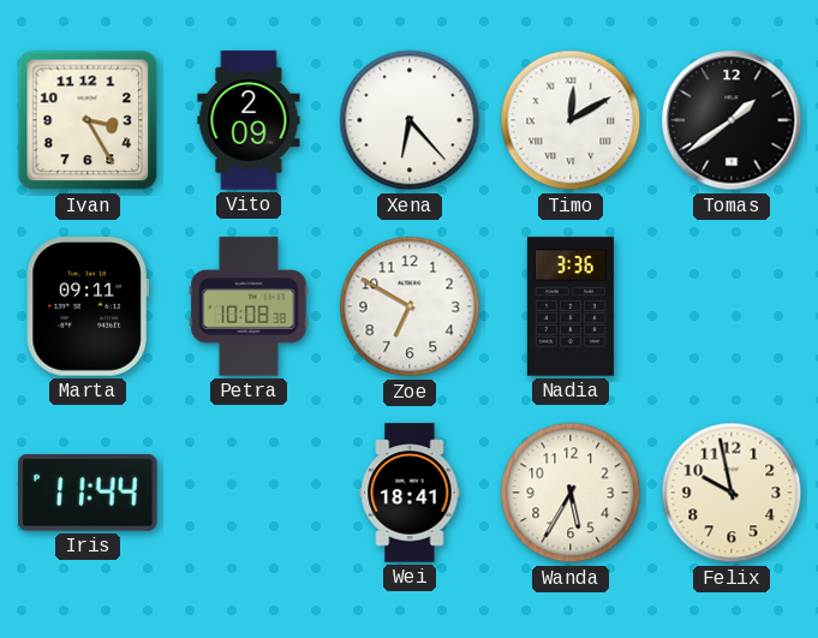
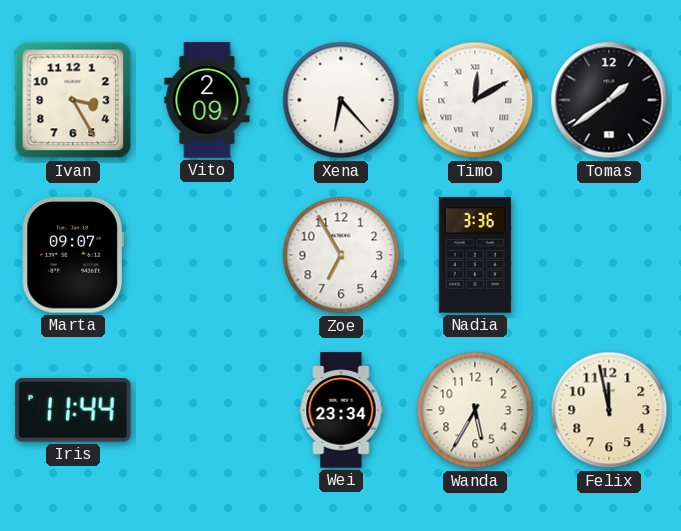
Marta: 09:11 -> 09:07 (73, 255)
Petra: 10:08 -> none (249, 306)
Zoe: 6:50 -> 6:55 (341, 255)
Wei: 18:41 -> 23:34 (341, 410)
Felix: 9:58 -> 11:58 (609, 410)
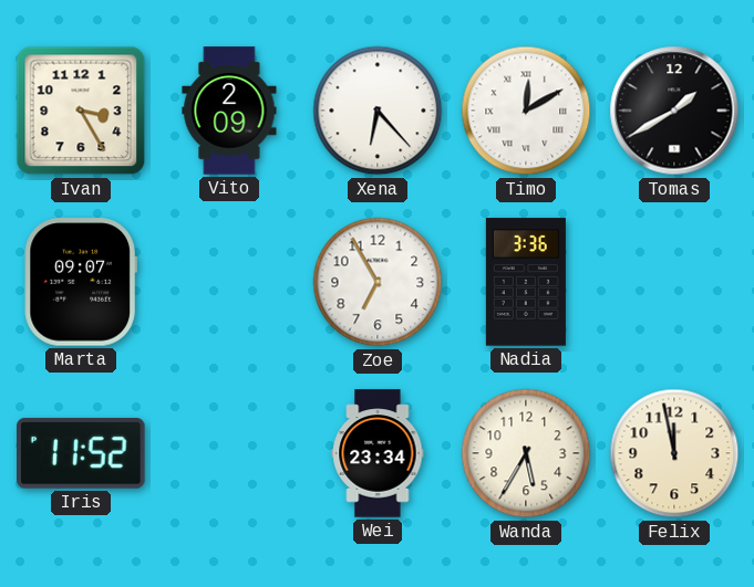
Tomas: 1:39 -> 1:40 (674, 111)
Iris: 11:44 -> 11:52 (81, 453)
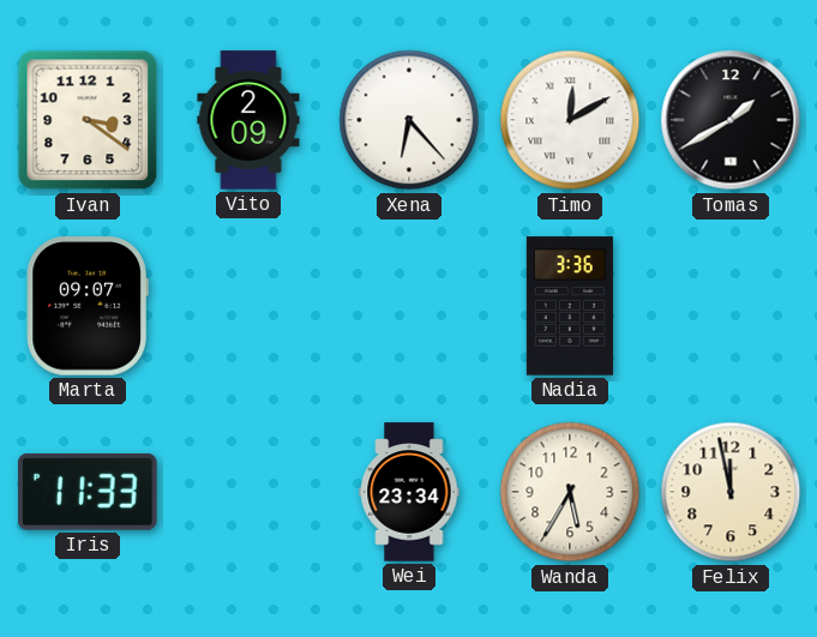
Ivan: 3:25 -> 3:21 (88, 120)
Zoe: 6:55 -> none (378, 282)
Iris: 11:52 -> 11:33 (88, 492)
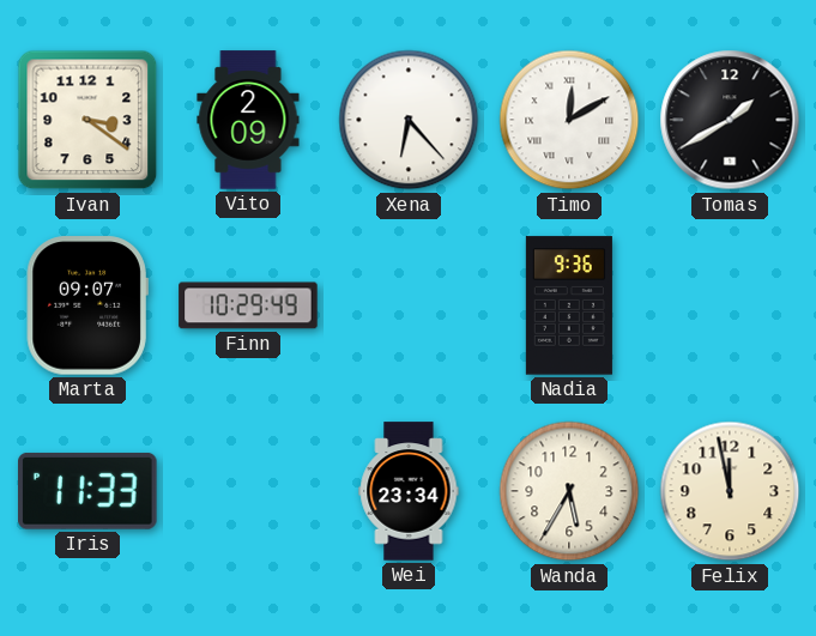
Finn: none -> 10:29 (248, 305)
Nadia: 3:36 -> 9:36 (569, 305)
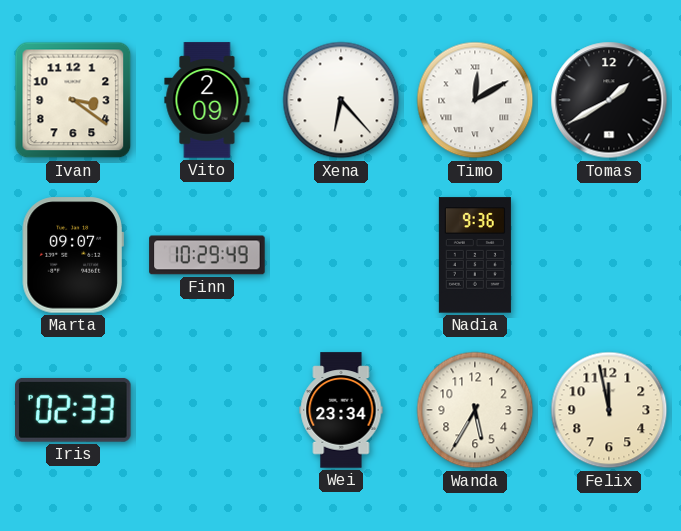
Iris: 11:33 -> 02:33 (73, 410)
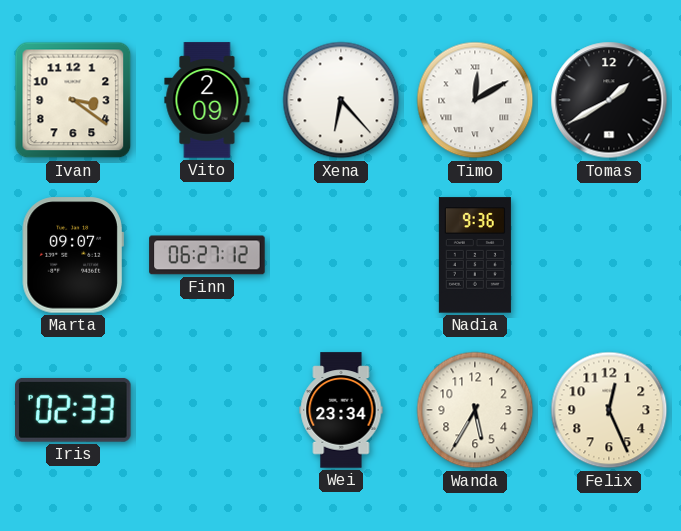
Finn: 10:29 -> 06:27 (207, 255)
Felix: 11:58 -> 12:26 (609, 410)
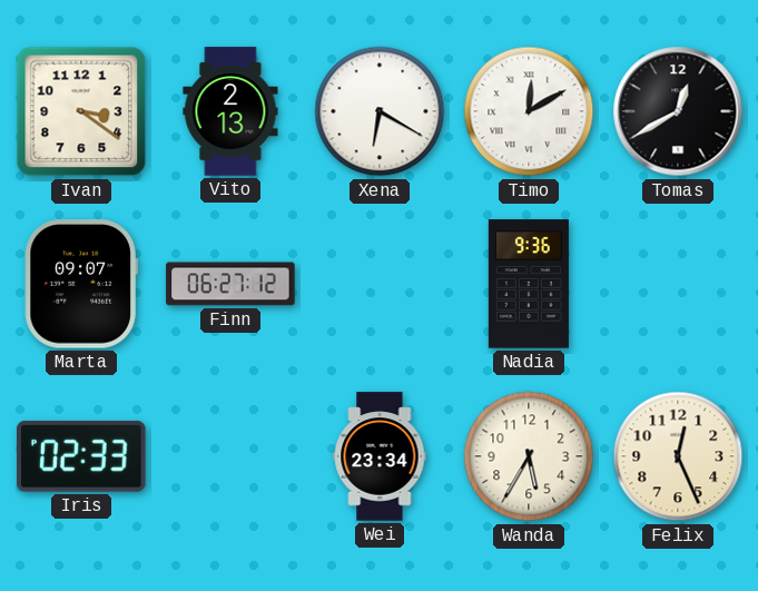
Vito: 2:09 -> 2:13 (230, 111)
Xena: 6:23 -> 6:20 (380, 111)
Tomas: 1:40 -> 12:40 (678, 111)
